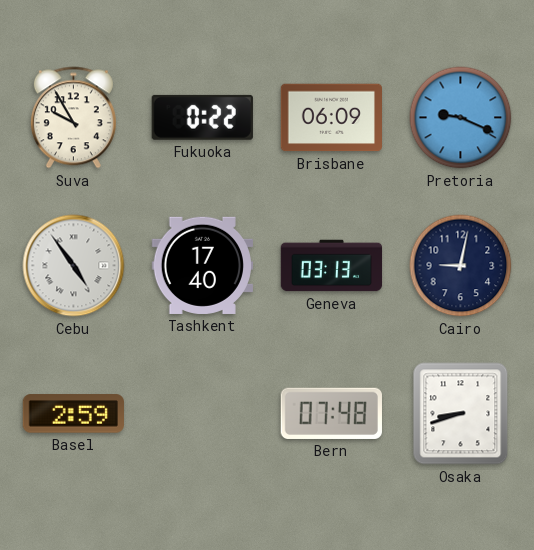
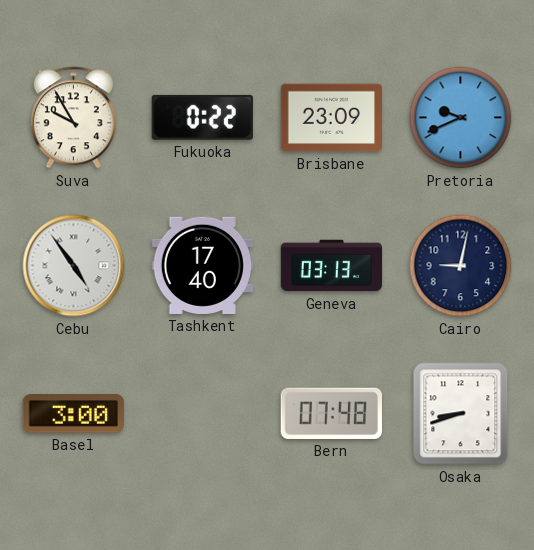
Brisbane: 06:09 -> 23:09 (331, 118)
Pretoria: 9:19 -> 9:41 (461, 118)
Basel: 2:59 -> 3:00 (73, 414)
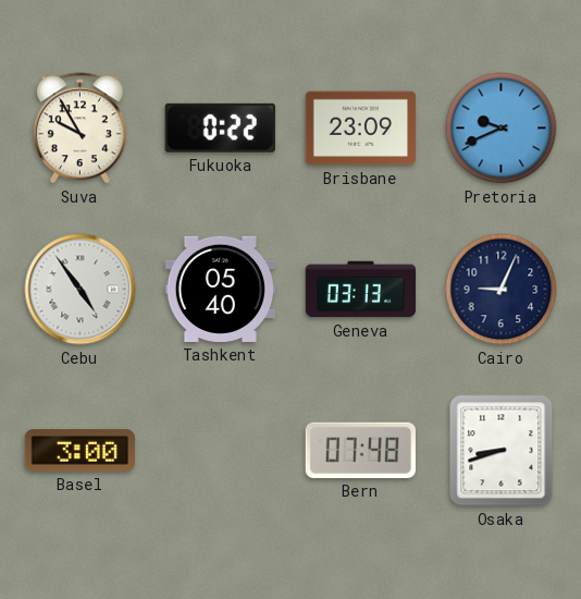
Tashkent: 17:40 -> 05:40 (220, 289)
Cairo: 9:02 -> 9:04 (502, 290)
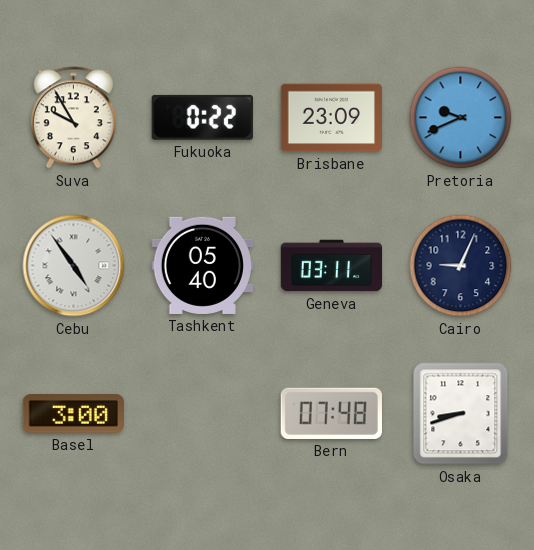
Geneva: 03:13 -> 03:11 (332, 266)
